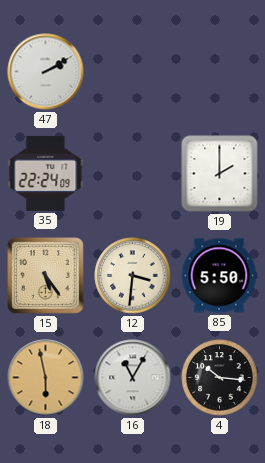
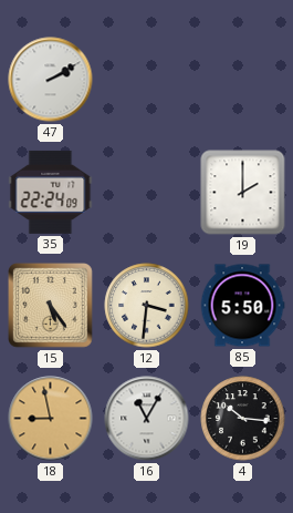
18: 5:58 -> 8:58 (51, 419)
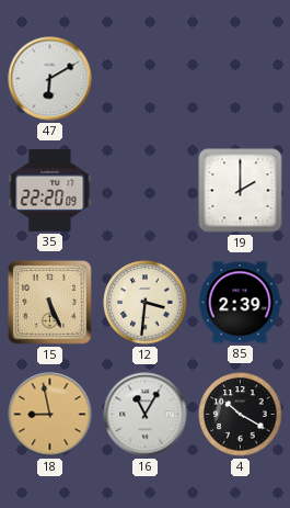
47: 2:10 -> 6:10 (50, 79)
35: 22:24 -> 22:20 (50, 190)
15: 5:24 -> 5:26 (50, 303)
85: 5:50 -> 2:39 (240, 303)
4: 10:16 -> 10:20 (241, 415)
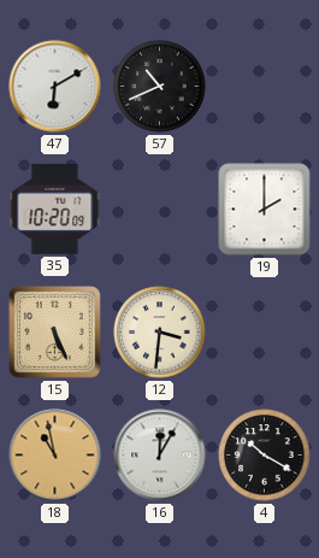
57: none -> 10:41 (160, 87)
35: 22:20 -> 10:20 (55, 208)
85: 2:39 -> none (240, 303)
18: 8:58 -> 10:58 (55, 456)
16: 11:05 -> 12:05 (160, 456)
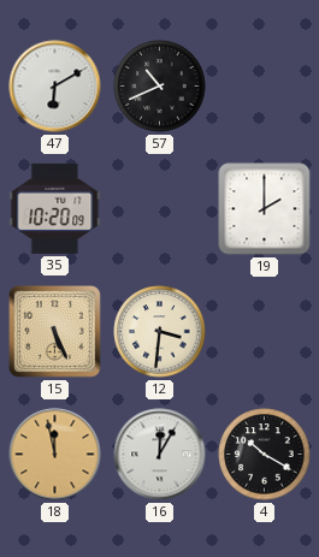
18: 10:58 -> 11:58 (55, 455)
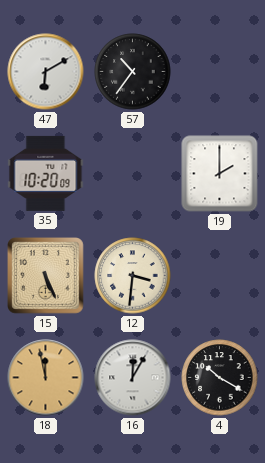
57: 10:41 -> 10:36 (133, 72)
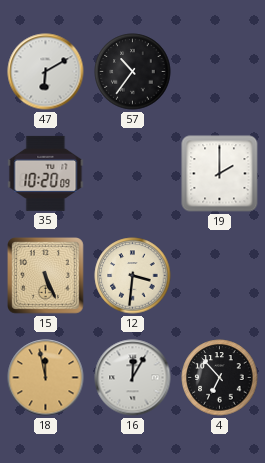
4: 10:20 -> 6:53 (220, 378)
